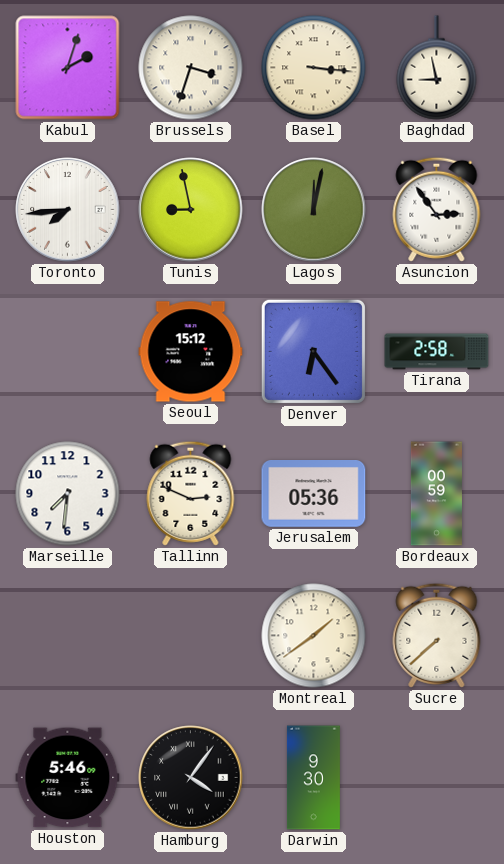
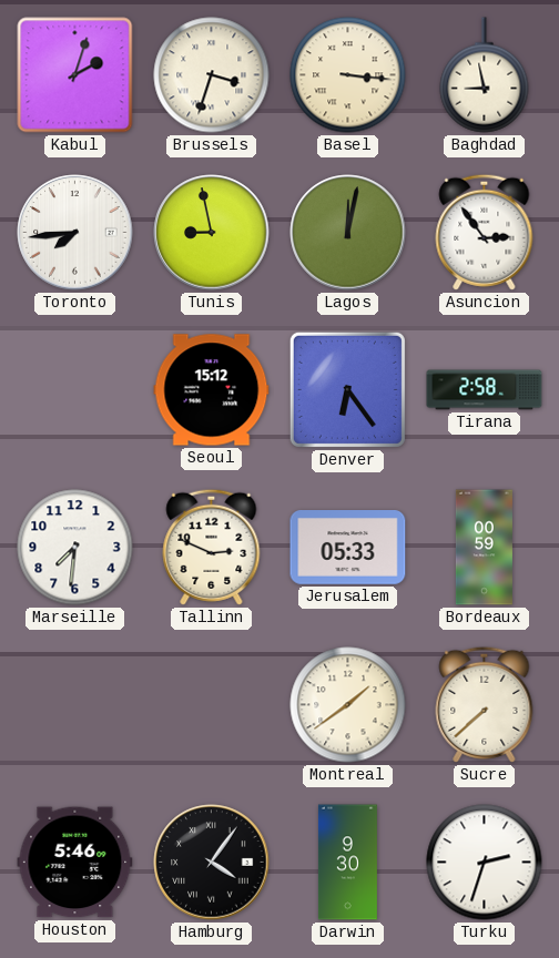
Jerusalem: 05:36 -> 05:33 (348, 548)
Turku: none -> 2:33 (485, 863)
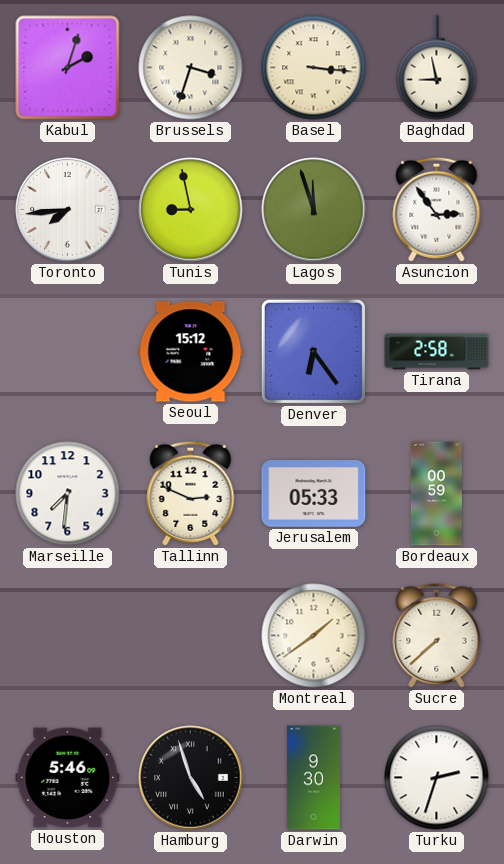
Lagos: 12:02 -> 11:57 (314, 210)
Hamburg: 4:06 -> 4:57 (191, 778)
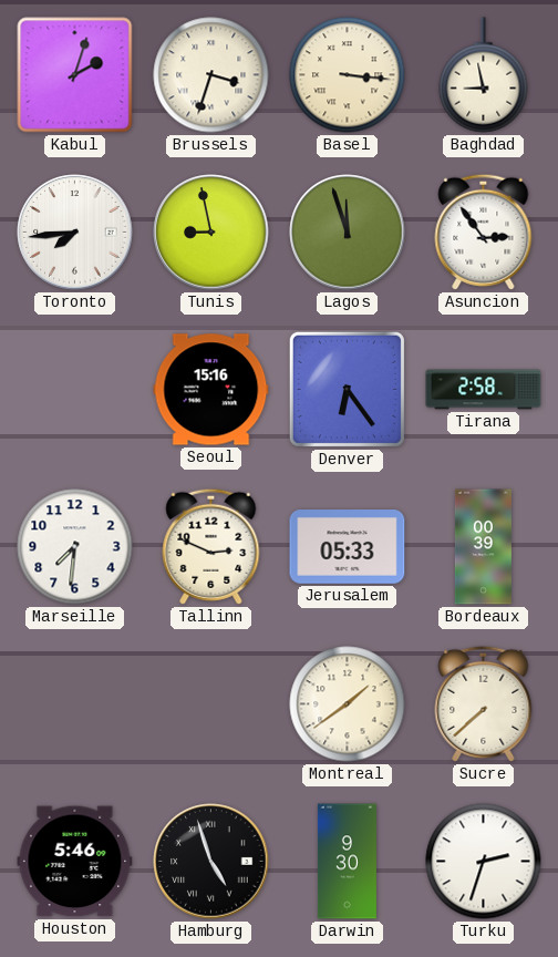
Seoul: 15:12 -> 15:16 (211, 390)
Bordeaux: 00:59 -> 00:39 (483, 547)
